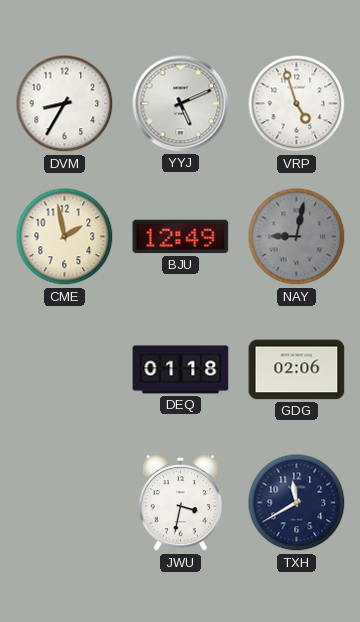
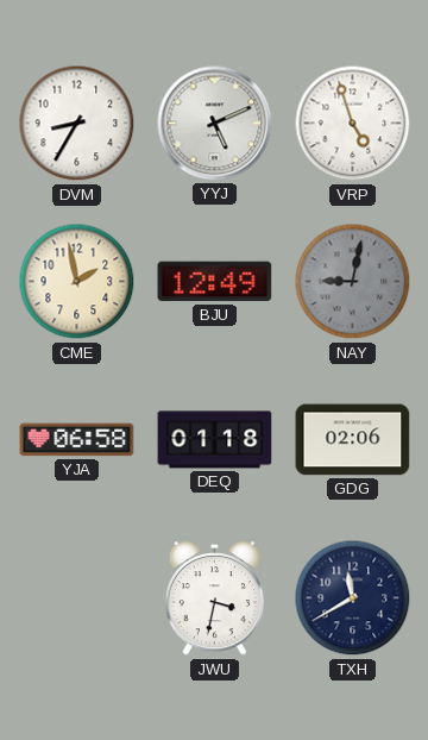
YJA: none -> 06:58 (77, 440)
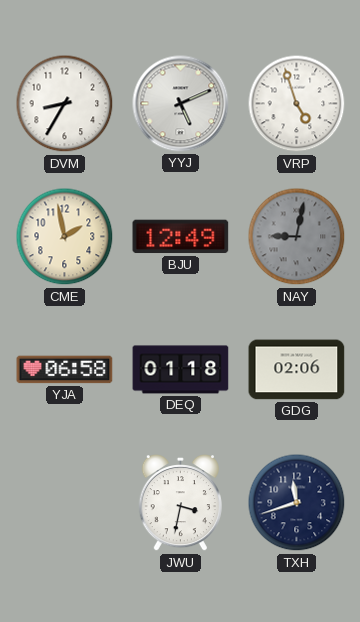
TXH: 11:40 -> 11:42 (297, 503)
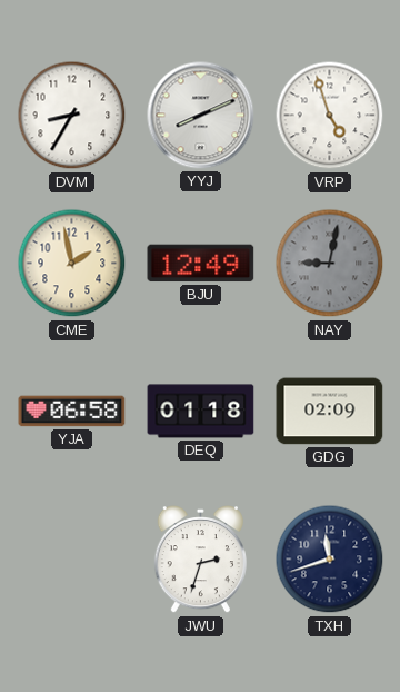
YYJ: 5:11 -> 8:11 (201, 116)
GDG: 02:06 -> 02:09 (330, 412)
JWU: 3:32 -> 2:33 (200, 560)
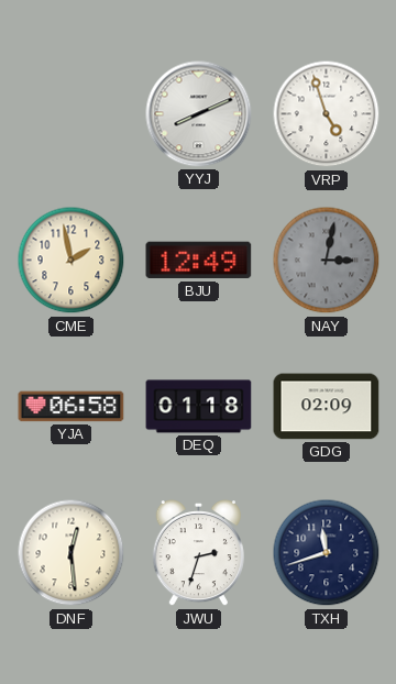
DVM: 8:35 -> none (72, 116)
NAY: 9:02 -> 3:02 (327, 261)
DNF: none -> 12:29 (71, 553)
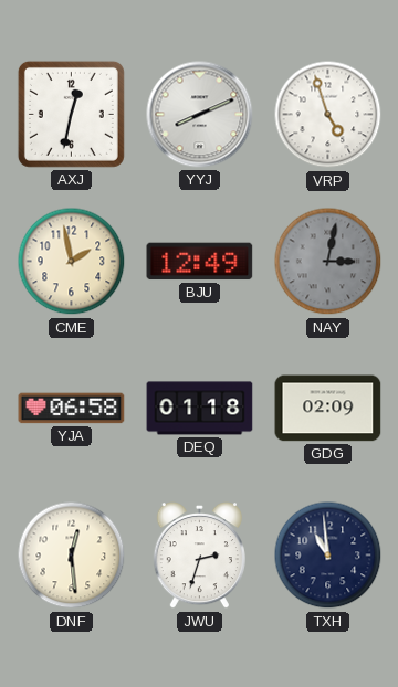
AXJ: none -> 12:32 (71, 114)
TXH: 11:42 -> 10:59 (328, 556)
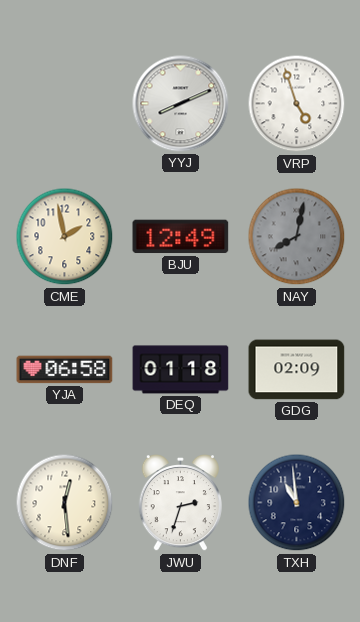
AXJ: 12:32 -> none (71, 114)
NAY: 3:02 -> 8:02 (297, 237)
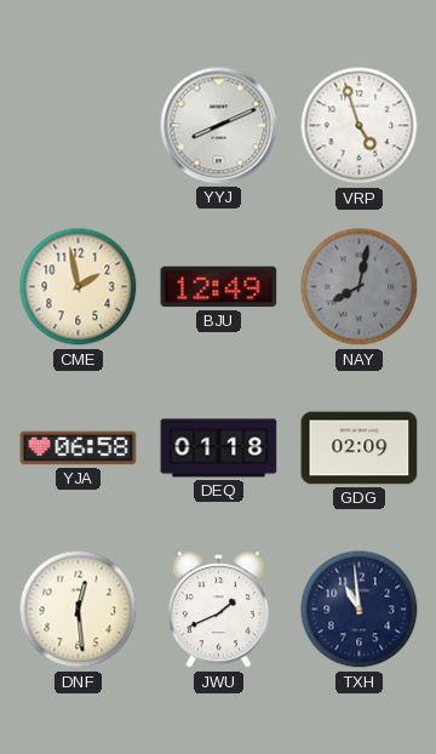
JWU: 2:33 -> 1:41 (218, 610)
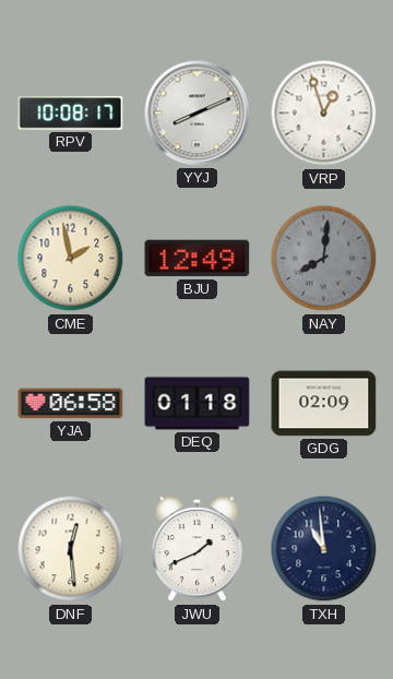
RPV: none -> 10:08 (71, 114)
VRP: 4:57 -> 12:57 (324, 114)
NAY: 8:02 -> 8:01 (324, 259)
